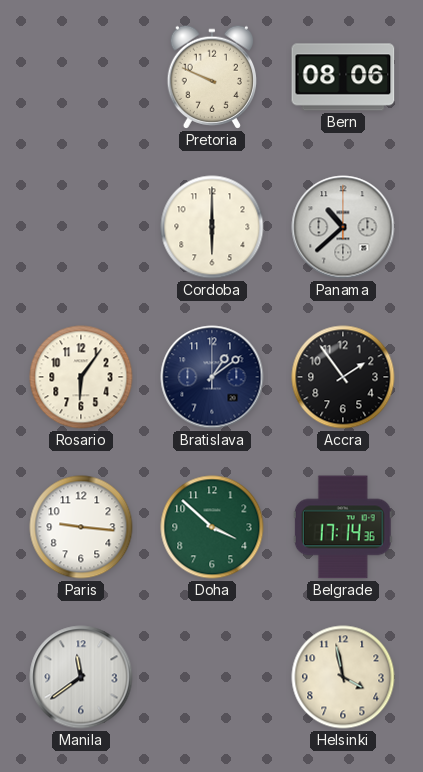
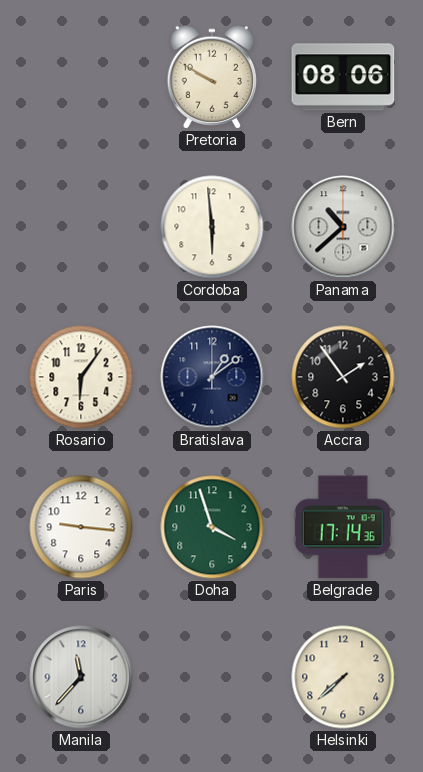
Pretoria: 9:49 -> 9:50 (211, 77)
Cordoba: 6:00 -> 5:59 (212, 227)
Doha: 3:52 -> 3:57 (212, 527)
Manila: 11:39 -> 11:37 (81, 677)
Helsinki: 3:58 -> 7:38 (343, 677)
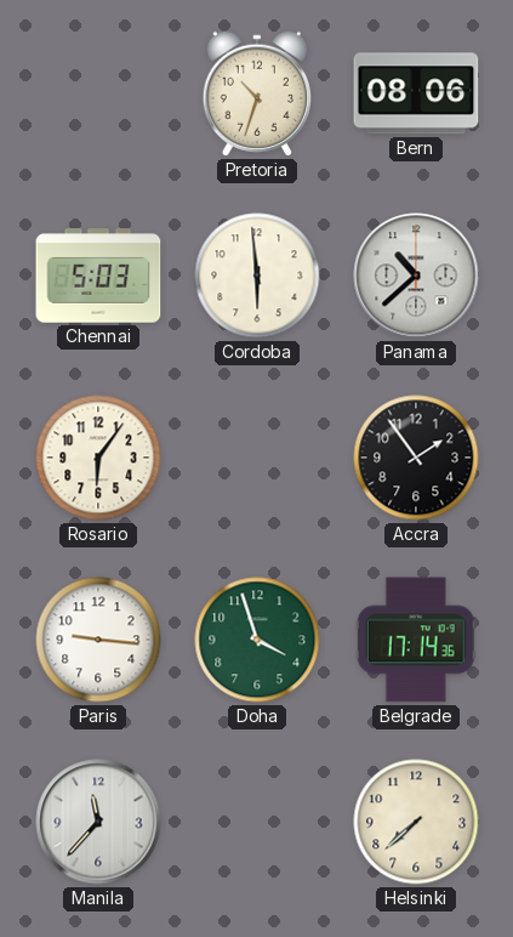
Pretoria: 9:50 -> 10:33 (256, 93)
Chennai: none -> 5:03 (98, 276)
Bratislava: 1:09 -> none (212, 377)
